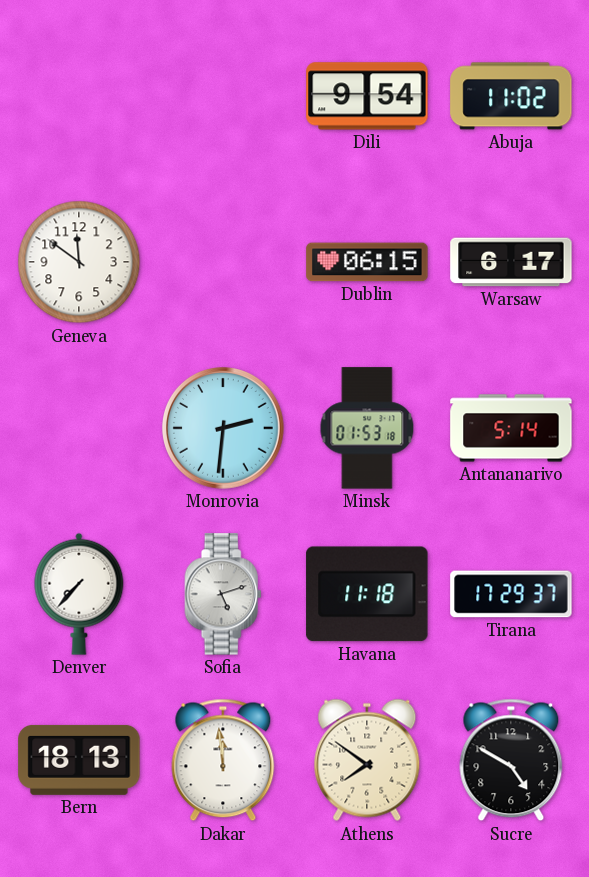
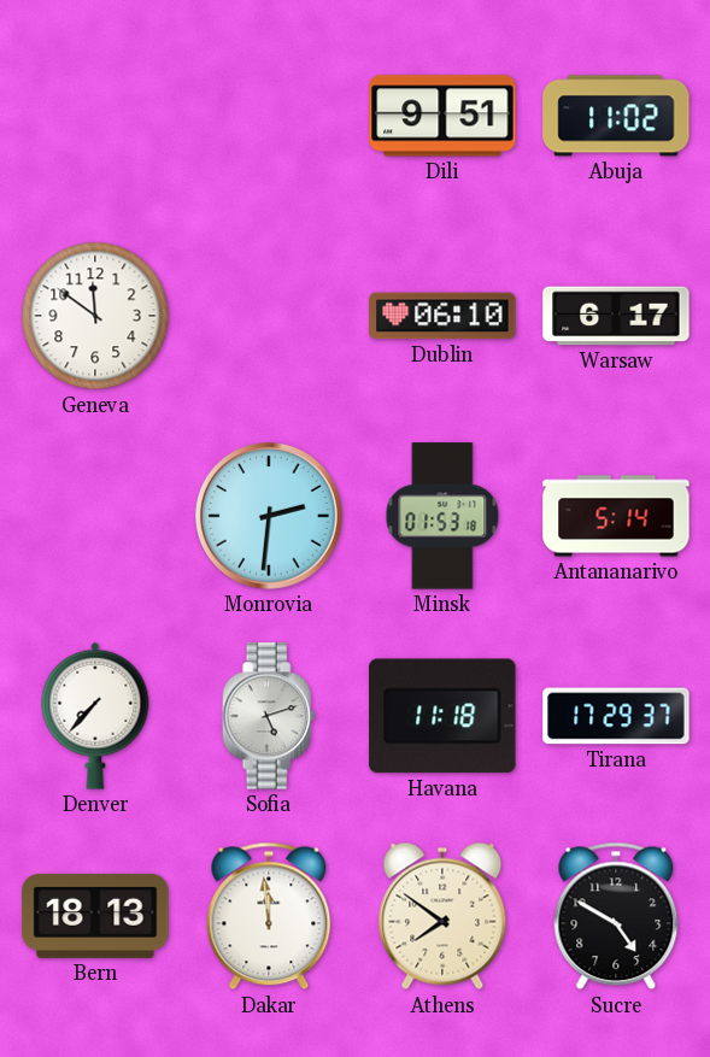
Dili: 9:54 -> 9:51 (442, 116)
Dublin: 06:15 -> 06:10 (442, 316)
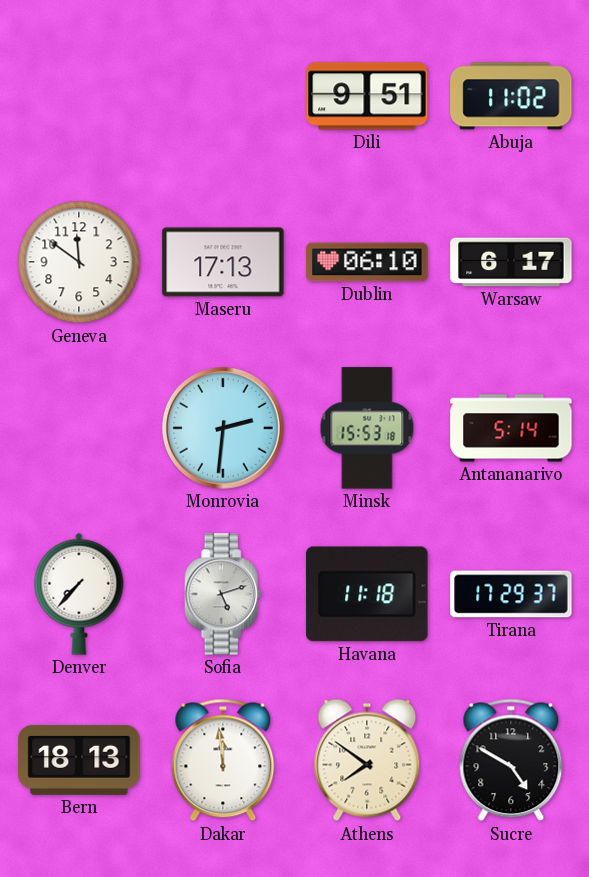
Maseru: none -> 17:13 (223, 262)
Minsk: 01:53 -> 15:53 (367, 428)
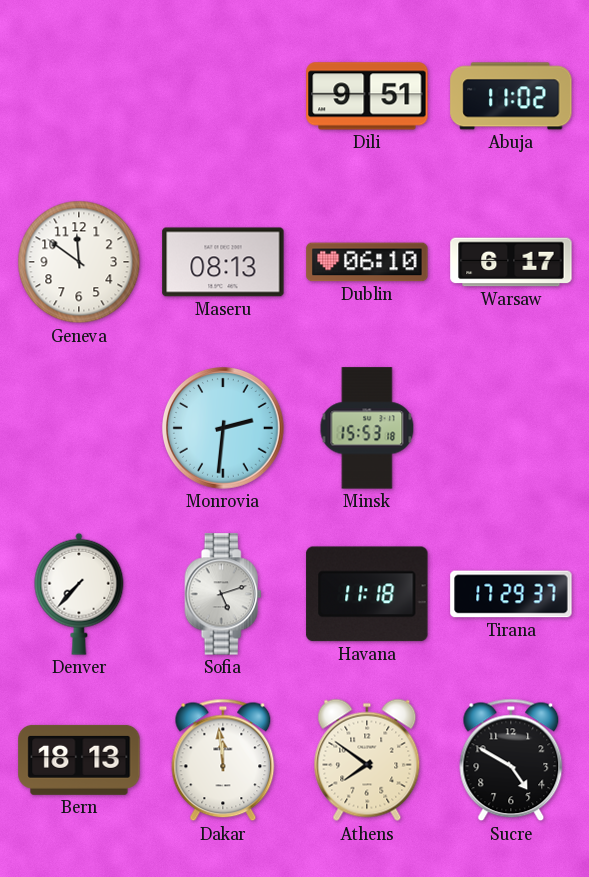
Maseru: 17:13 -> 08:13 (223, 262)
Antananarivo: 5:14 -> none (511, 428)
